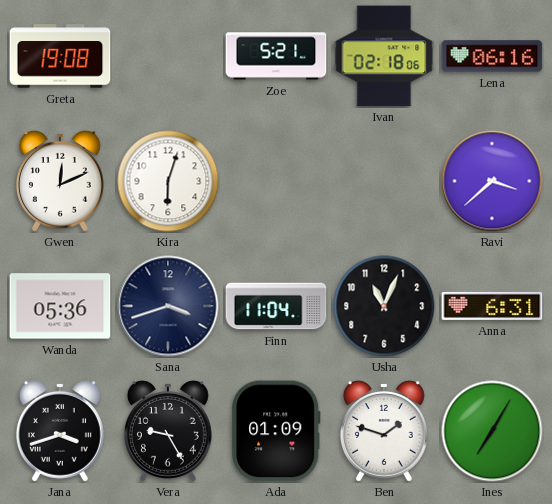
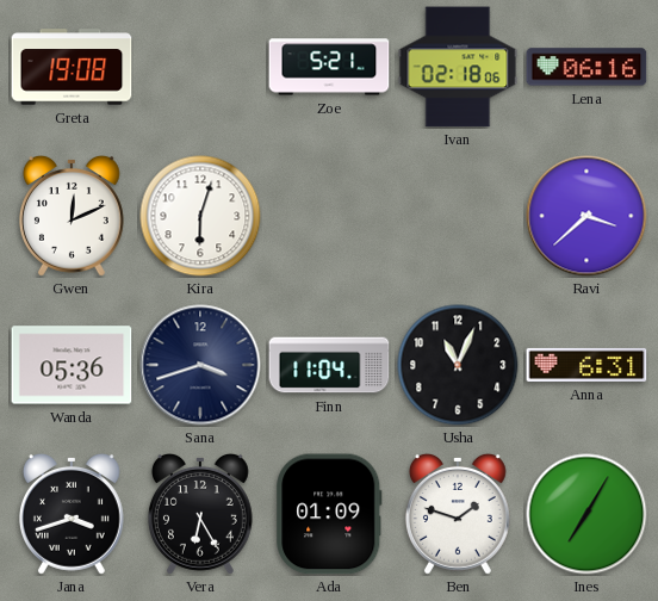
Vera: 9:25 -> 6:25 (200, 514)
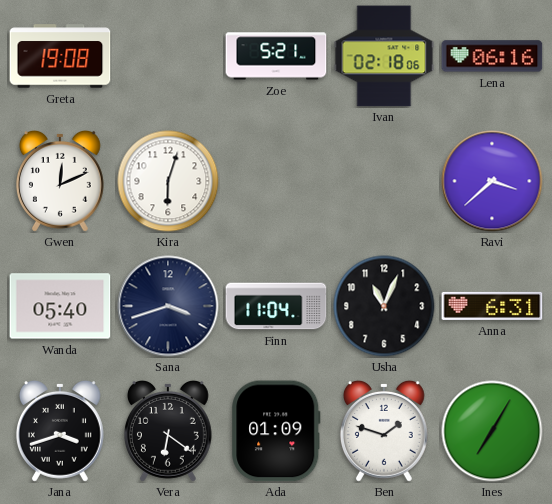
Wanda: 05:36 -> 05:40 (60, 306)
Vera: 6:25 -> 6:21 (168, 431)
